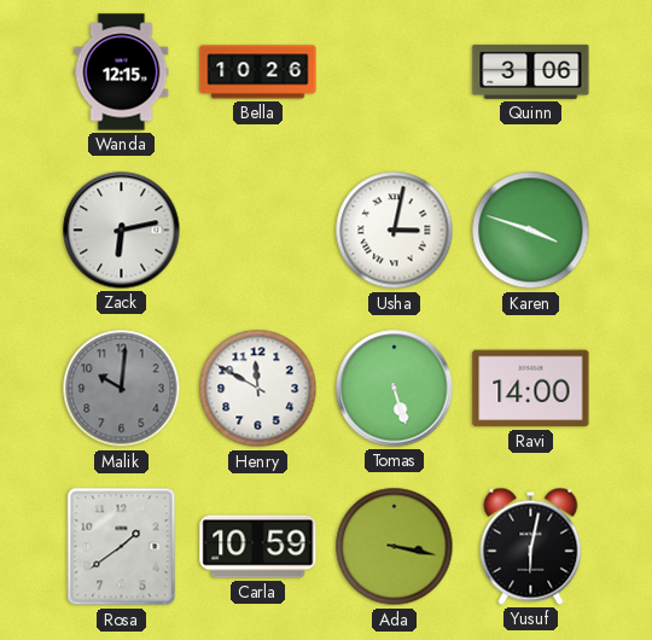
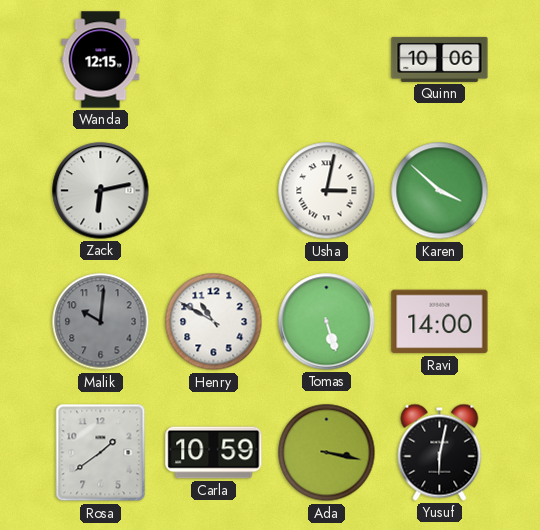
Bella: 10:26 -> none (258, 72)
Quinn: 3:06 -> 10:06 (440, 59)
Karen: 3:48 -> 3:52 (440, 191)
Henry: 11:50 -> 10:50 (214, 322)
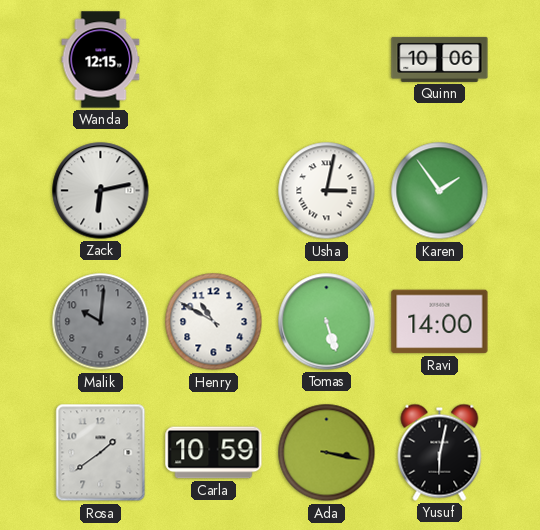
Karen: 3:52 -> 1:54 (440, 191)
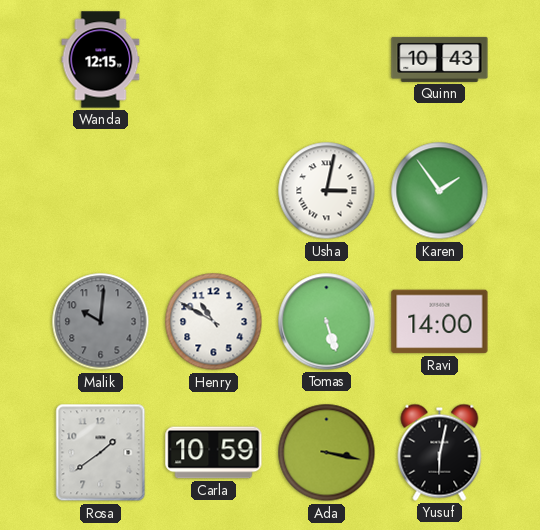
Quinn: 10:06 -> 10:43 (440, 59)
Zack: 6:13 -> none (101, 191)
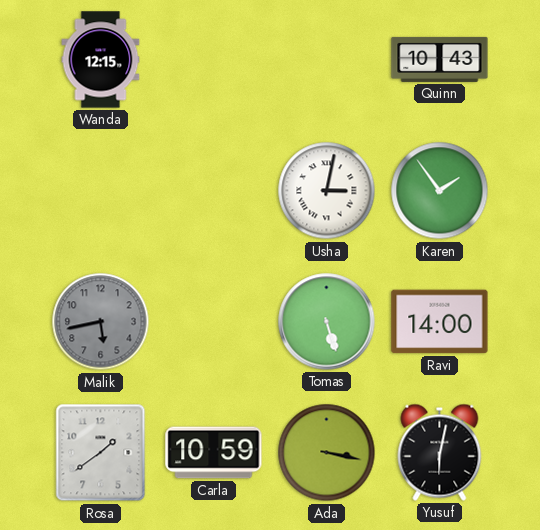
Malik: 10:01 -> 5:43 (101, 322)
Henry: 10:50 -> none (214, 322)
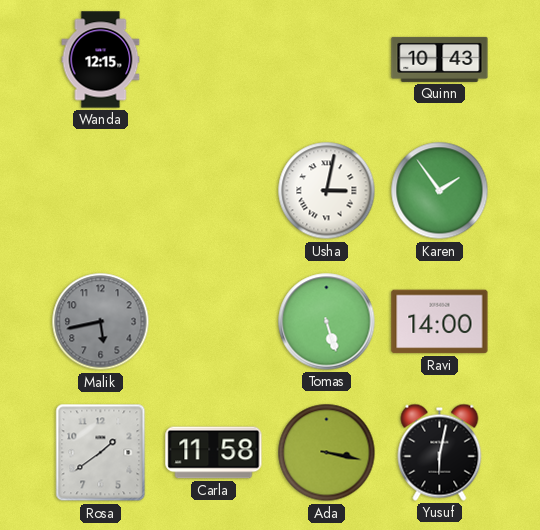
Carla: 10:59 -> 11:58 (214, 453)
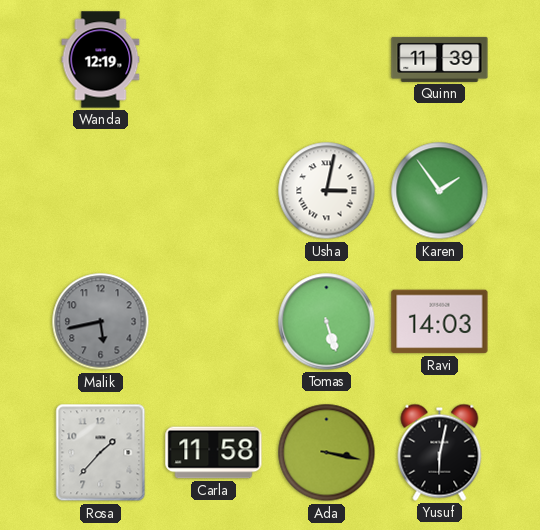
Wanda: 12:15 -> 12:19 (101, 60)
Quinn: 10:43 -> 11:39 (440, 59)
Ravi: 14:00 -> 14:03 (440, 322)
Rosa: 1:39 -> 1:37 (101, 453)
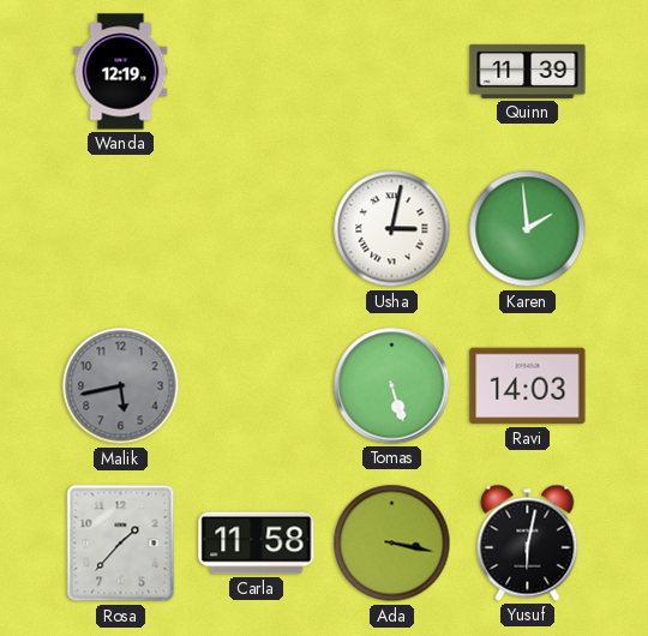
Karen: 1:54 -> 1:59 (528, 229)
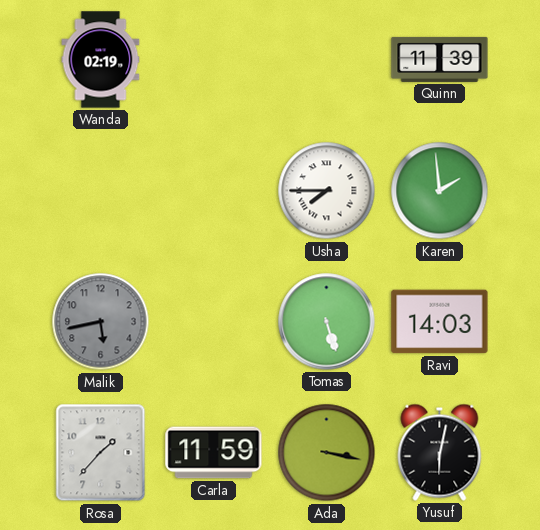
Wanda: 12:19 -> 02:19 (101, 60)
Usha: 3:02 -> 7:45 (327, 191)
Carla: 11:58 -> 11:59 (214, 453)
